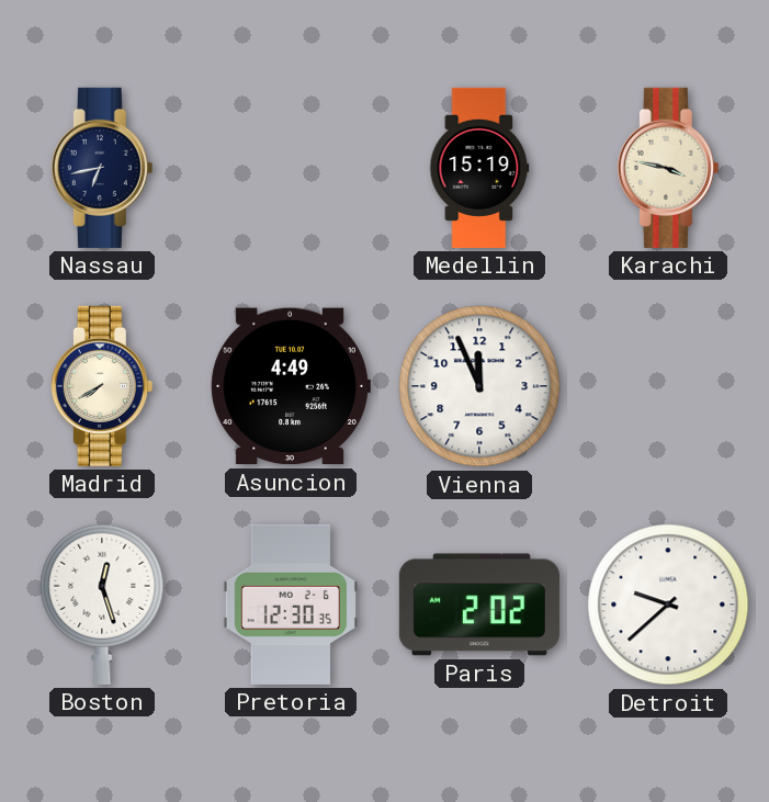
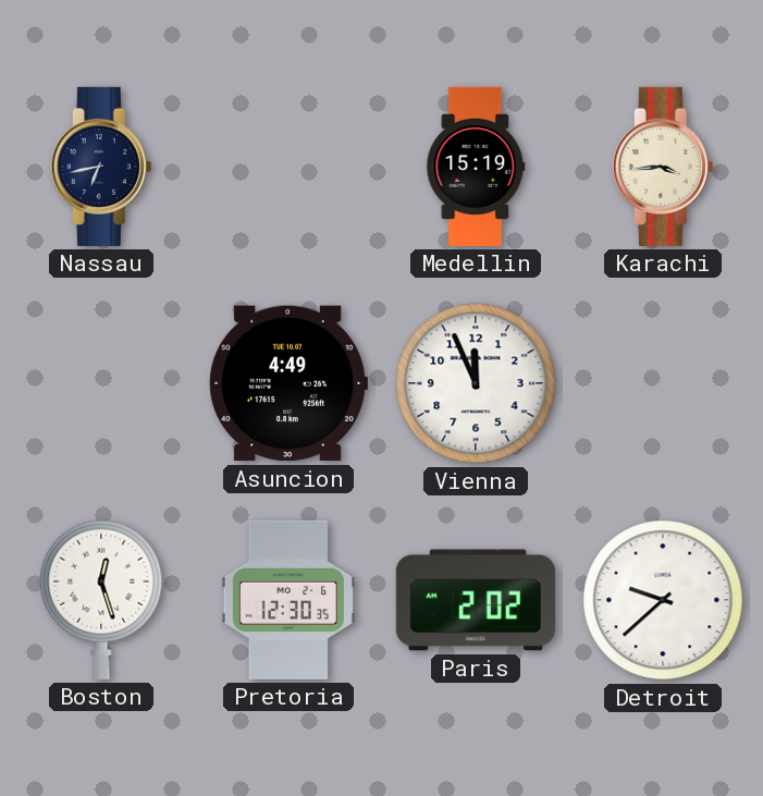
Karachi: 3:47 -> 3:44 (663, 167)
Madrid: 7:40 -> none (102, 386)
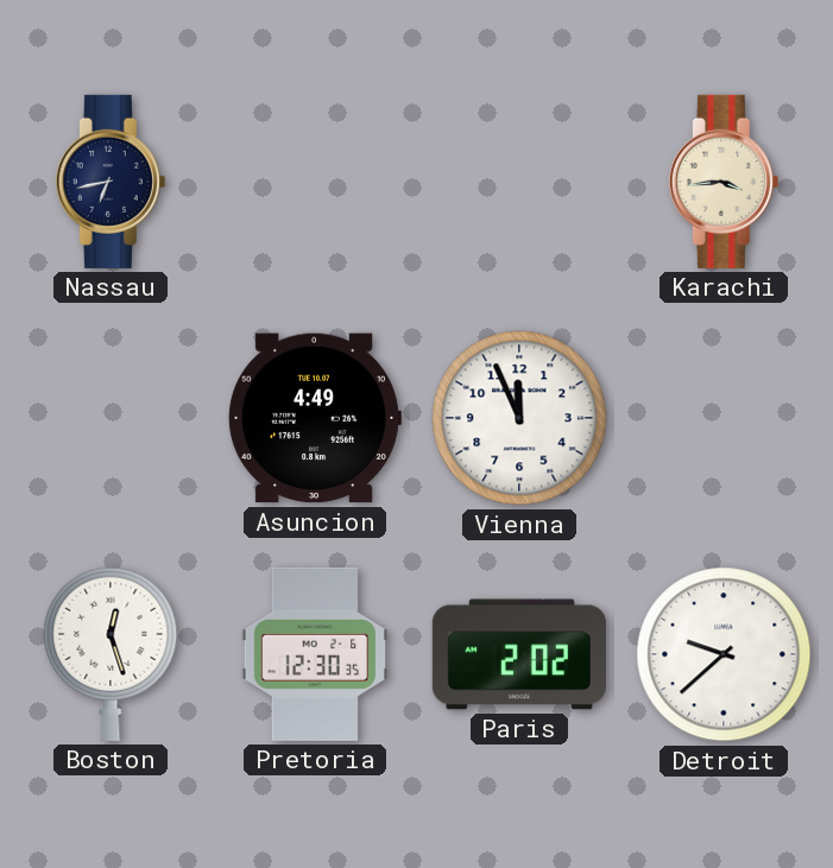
Medellin: 15:19 -> none (476, 167)
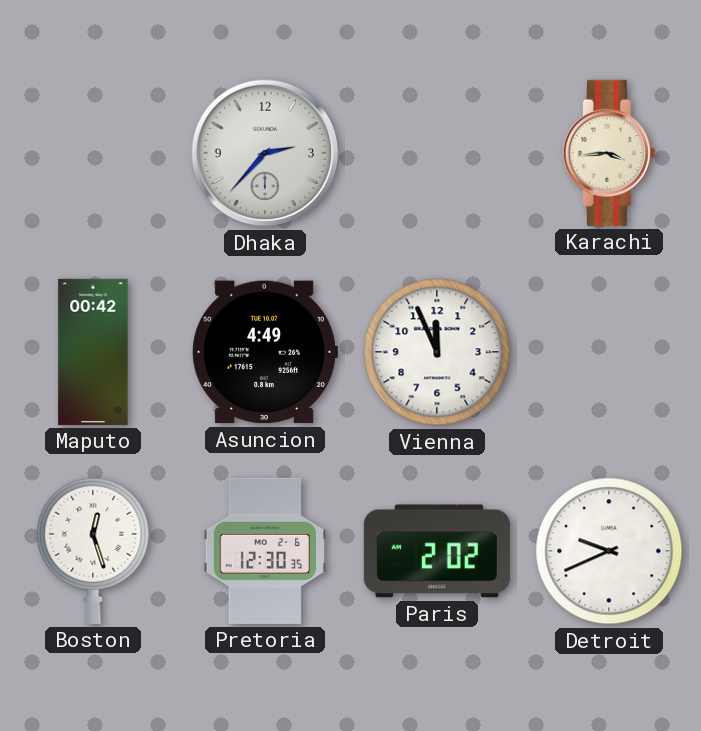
Nassau: 6:43 -> none (111, 182)
Dhaka: none -> 2:37 (265, 153)
Maputo: none -> 00:42 (93, 352)
Detroit: 9:38 -> 9:41 (609, 551)
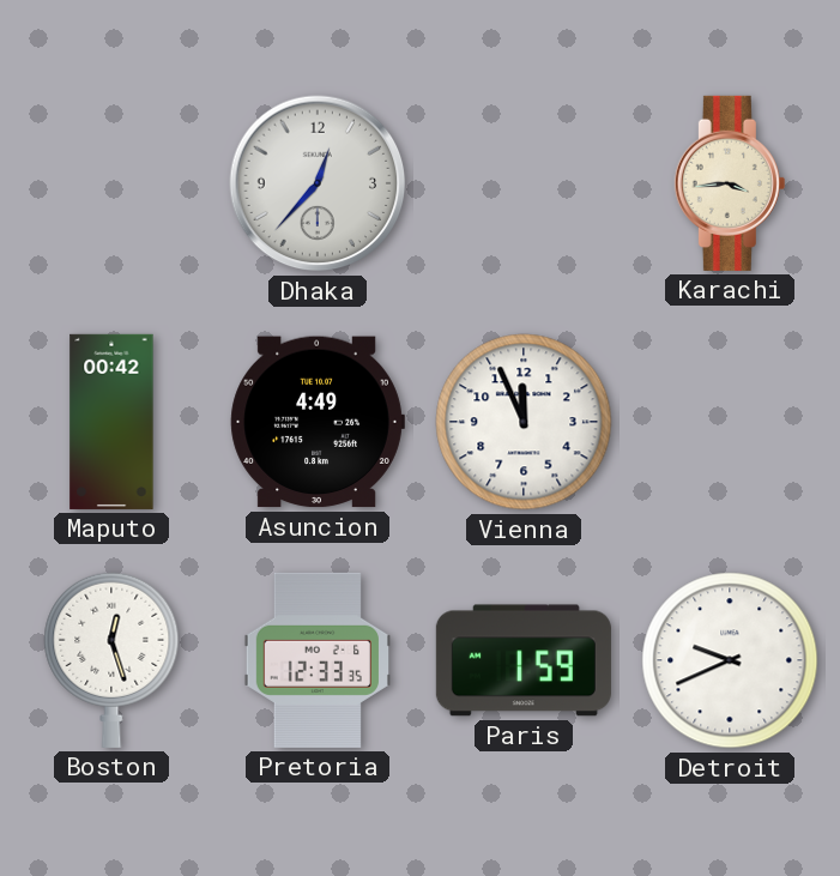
Dhaka: 2:37 -> 12:37 (318, 183)
Pretoria: 12:30 -> 12:33 (318, 660)
Paris: 2:02 -> 1:59 (524, 660)
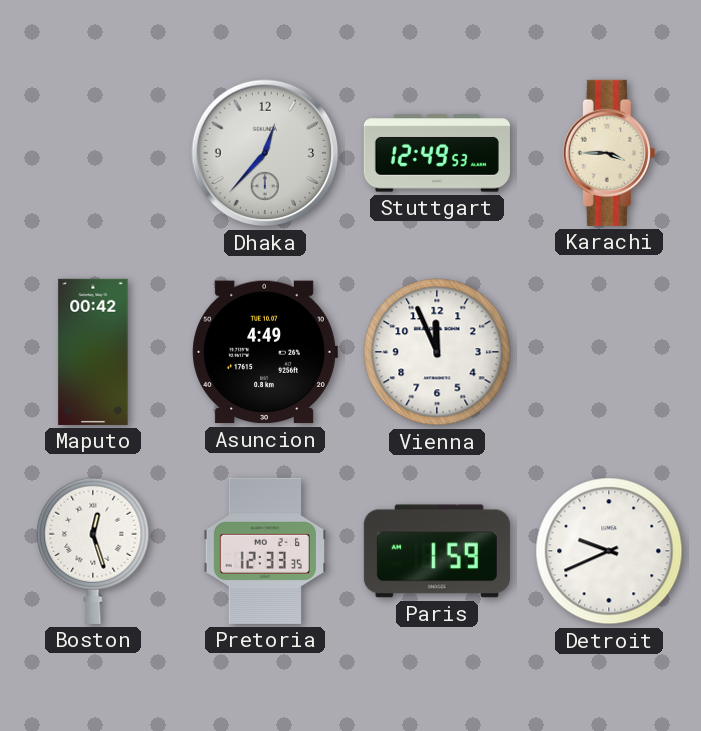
Stuttgart: none -> 12:49 (437, 153)
Karachi: 3:44 -> 3:45 (609, 153)
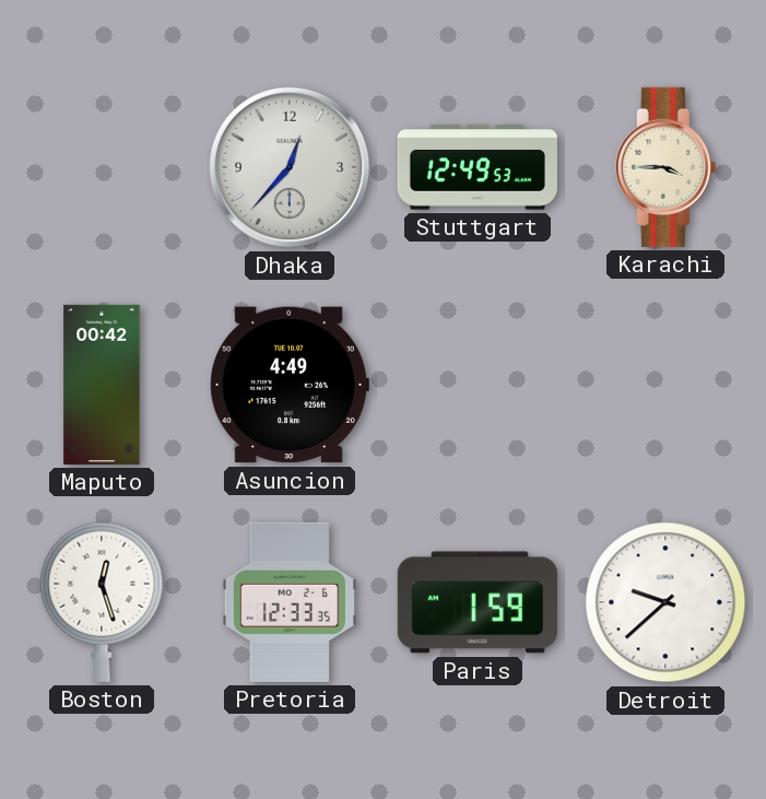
Vienna: 11:56 -> none (437, 352)
Detroit: 9:41 -> 9:38 (665, 602)
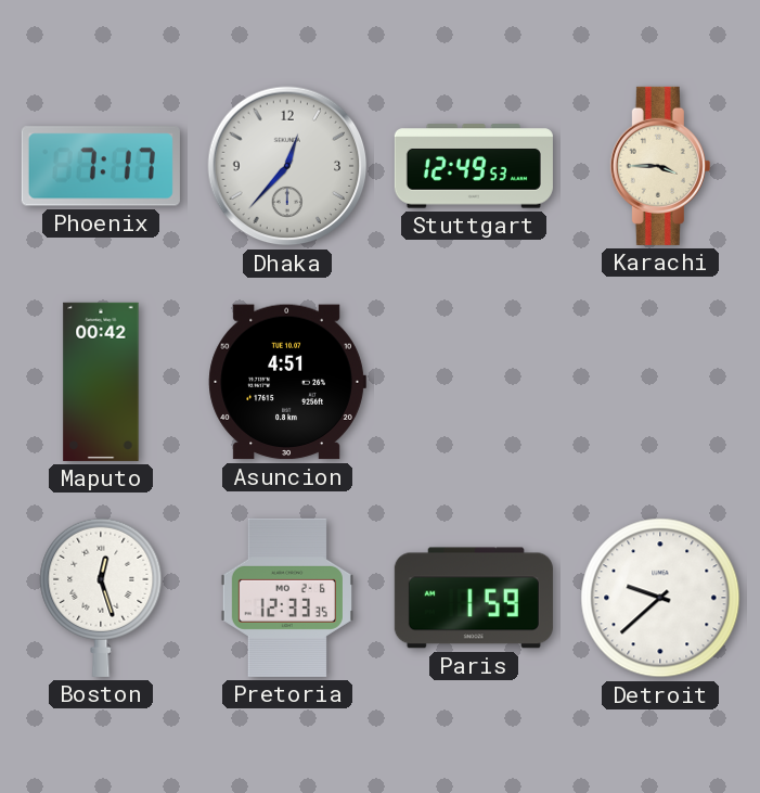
Phoenix: none -> 7:17 (101, 166)
Asuncion: 4:49 -> 4:51 (287, 382)
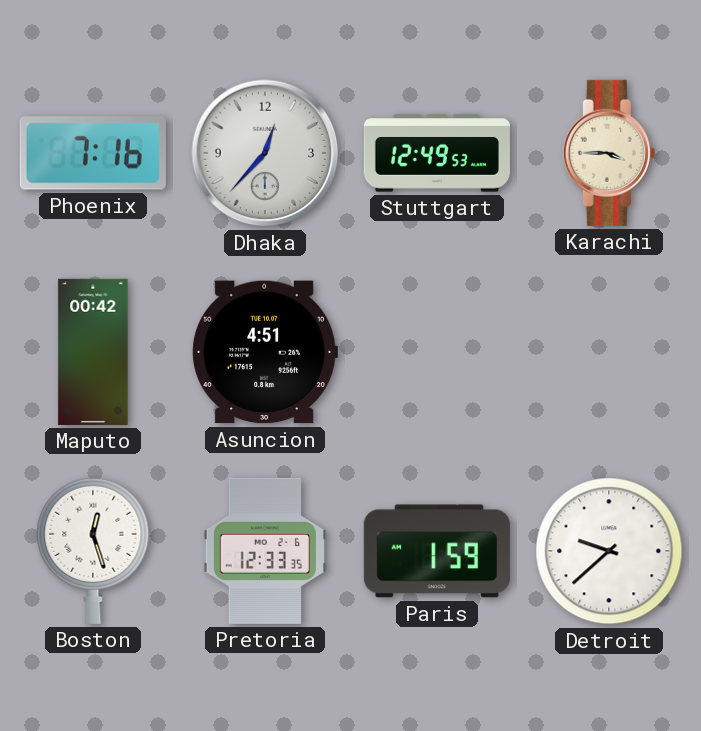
Phoenix: 7:17 -> 7:16 (93, 153)
